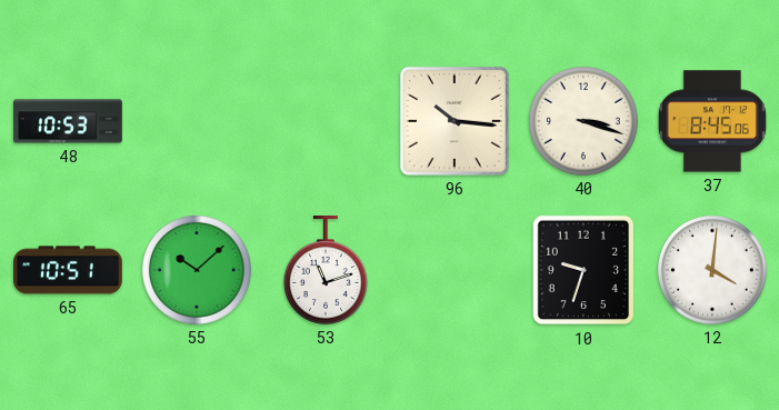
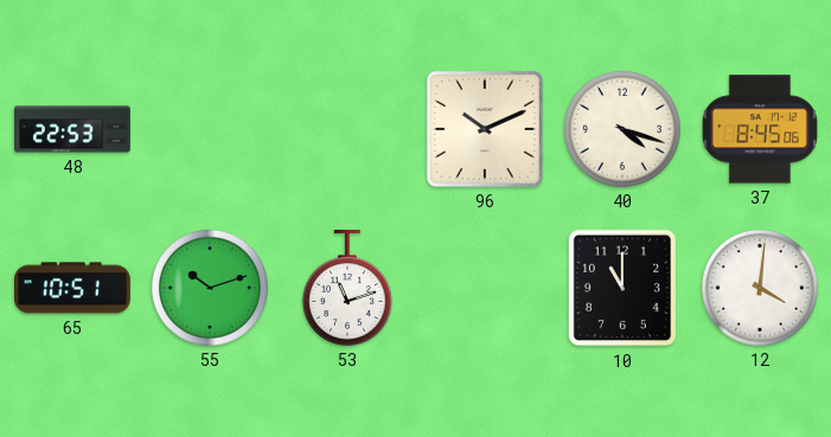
48: 10:53 -> 22:53 (72, 129)
96: 10:16 -> 10:11 (485, 129)
40: 3:18 -> 4:18 (622, 129)
55: 10:08 -> 10:12 (210, 288)
10: 9:33 -> 11:00 (622, 288)
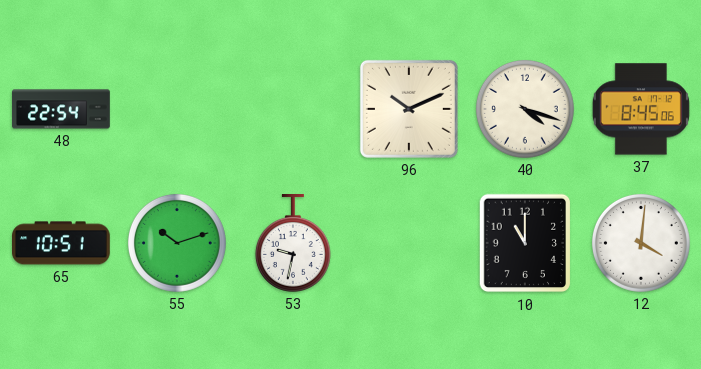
48: 22:53 -> 22:54 (61, 109)
53: 11:12 -> 9:32 (293, 244)
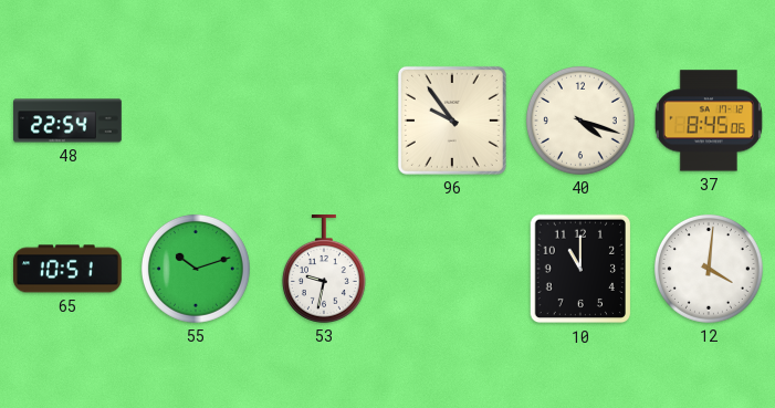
96: 10:11 -> 9:54 (452, 121)
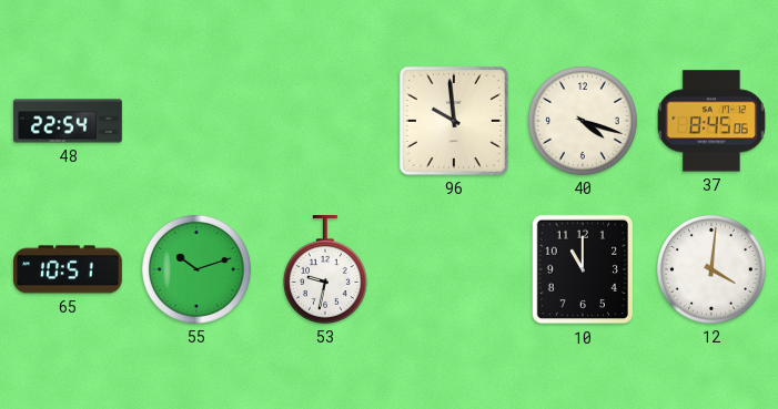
96: 9:54 -> 9:59 (454, 121)
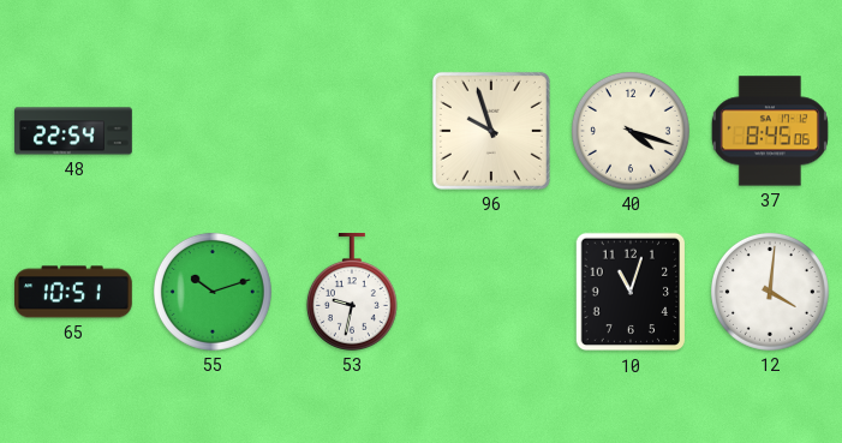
96: 9:59 -> 9:57 (491, 131)
10: 11:00 -> 11:03 (631, 292)
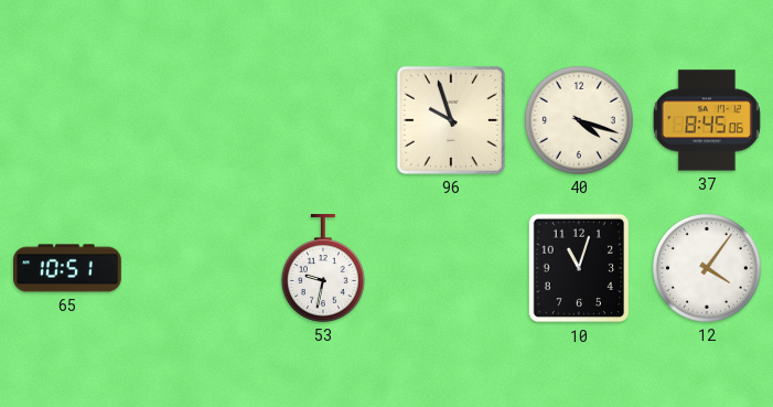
48: 22:54 -> none (73, 131)
55: 10:12 -> none (213, 292)
12: 4:01 -> 4:06 (707, 268)
